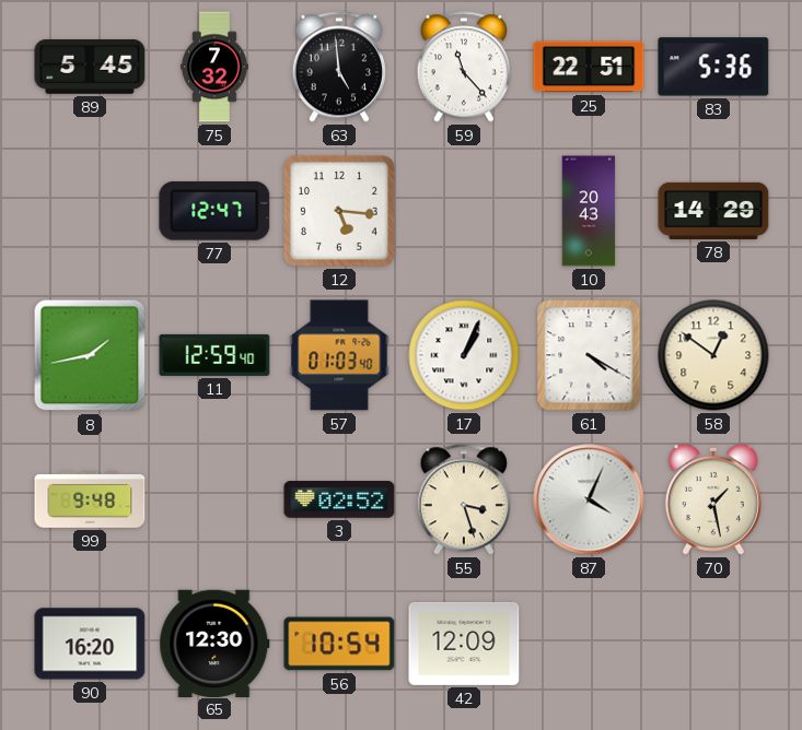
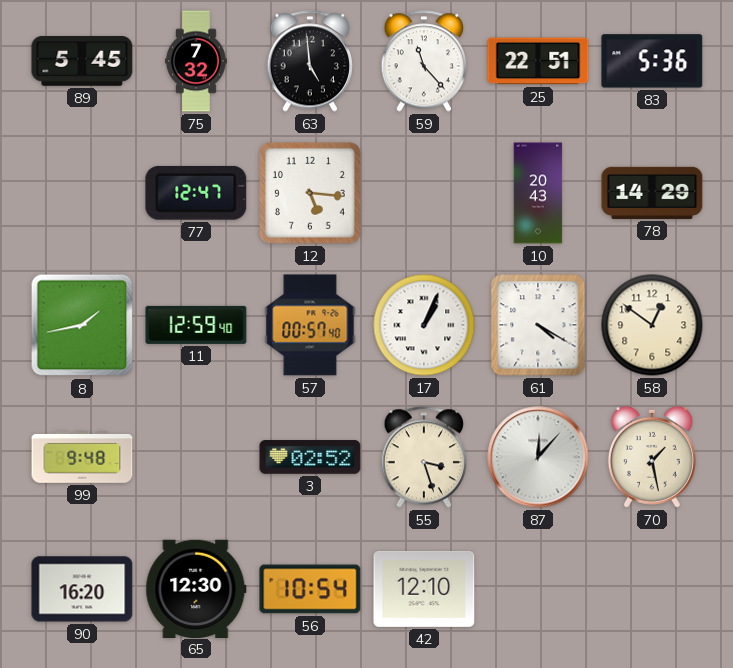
57: 01:03 -> 00:57 (310, 325)
87: 4:04 -> 12:07 (538, 457)
42: 12:09 -> 12:10 (424, 589)
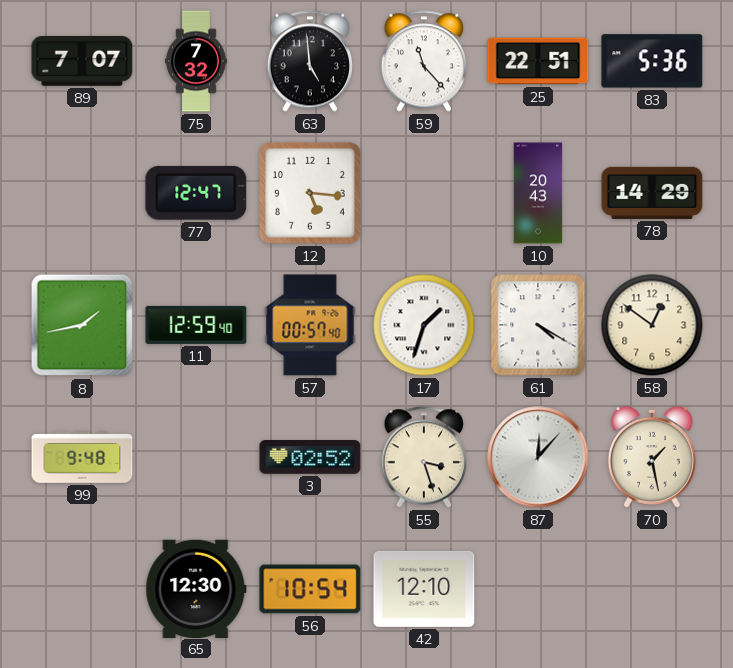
89: 5:45 -> 7:07 (82, 62)
17: 1:04 -> 1:33 (424, 325)
90: 16:20 -> none (82, 589)
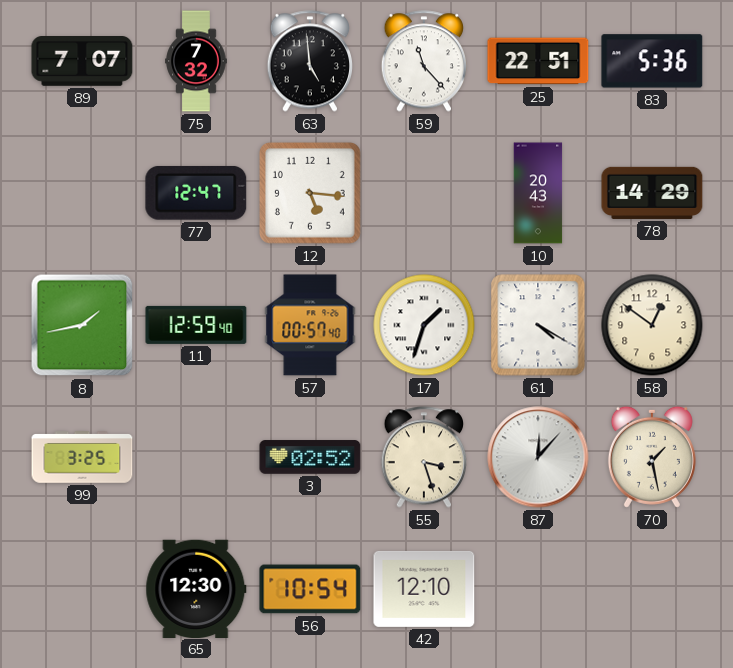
99: 9:48 -> 3:25 (82, 457)
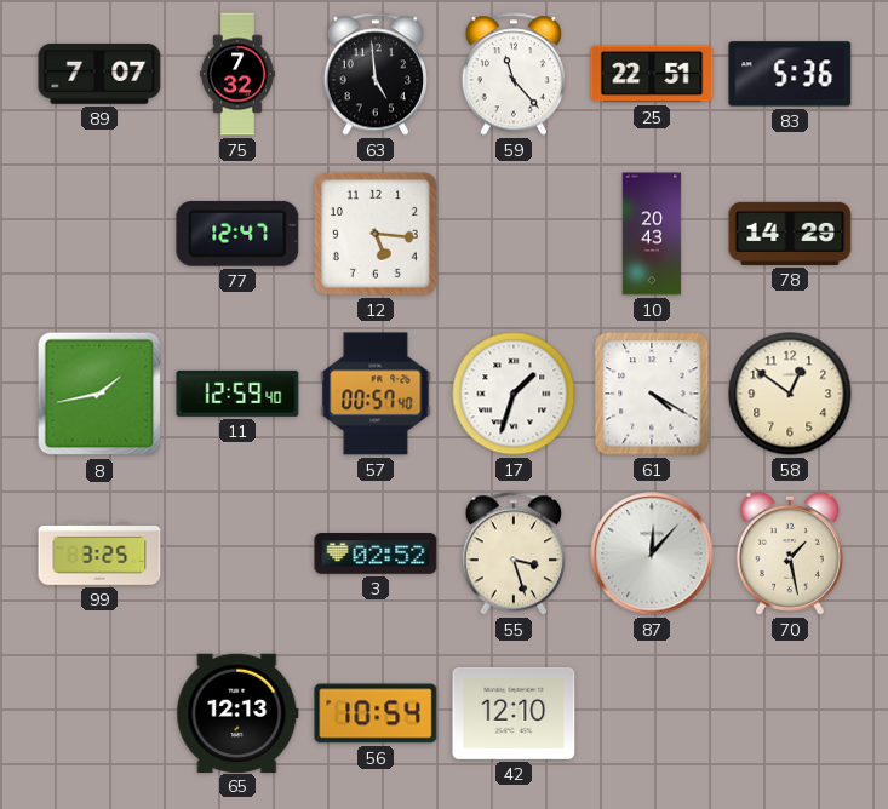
65: 12:30 -> 12:13 (237, 712)
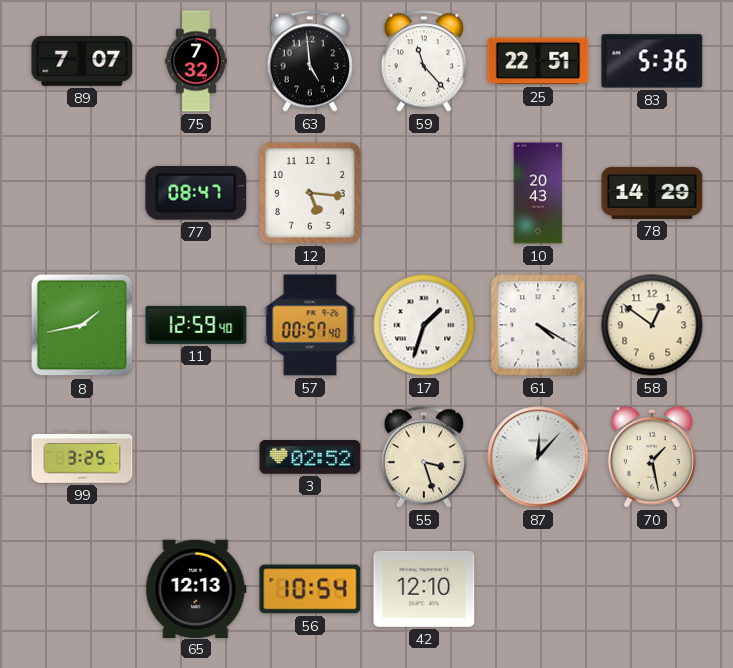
77: 12:47 -> 08:47 (196, 193)
